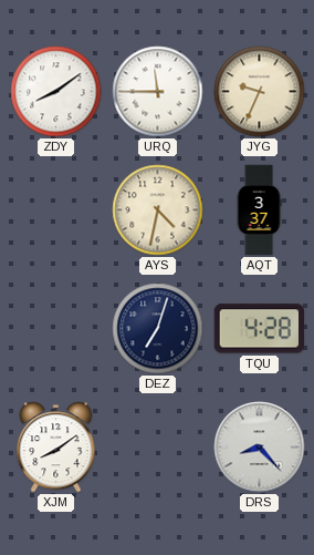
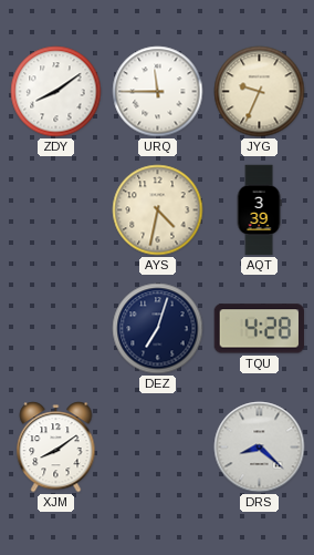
AQT: 3:37 -> 3:39 (259, 210)
DRS: 8:23 -> 8:22 (260, 448)
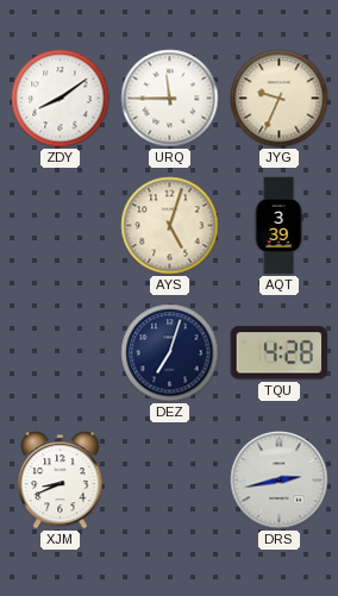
AYS: 4:32 -> 5:03 (170, 226)
XJM: 8:09 -> 8:41 (61, 481)
DRS: 8:22 -> 2:43 (280, 481)
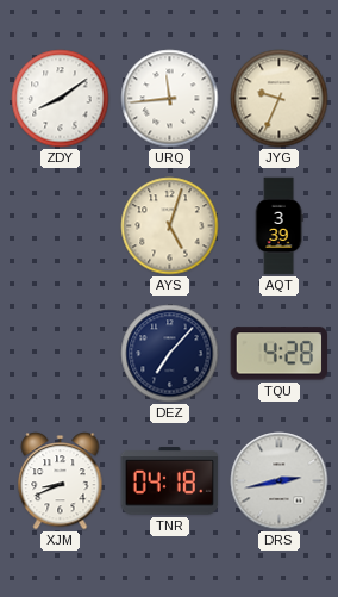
URQ: 11:45 -> 11:44 (170, 99)
DEZ: 7:03 -> 7:07 (170, 354)
TNR: none -> 04:18 (170, 481)
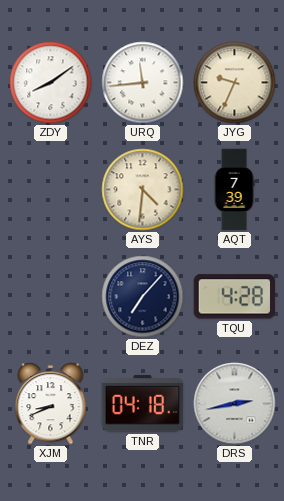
AYS: 5:03 -> 4:31 (143, 190)
AQT: 3:39 -> 7:39 (234, 190)
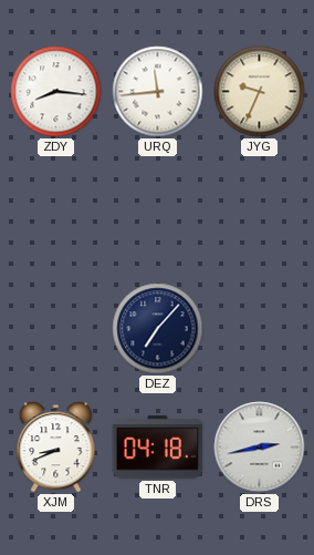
ZDY: 8:09 -> 8:16 (56, 92)
AYS: 4:31 -> none (143, 190)
AQT: 7:39 -> none (234, 190)
TQU: 4:28 -> none (235, 297)
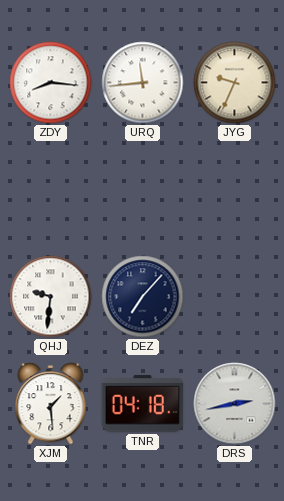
QHJ: none -> 9:31 (51, 297)
XJM: 8:41 -> 1:29 (51, 404)
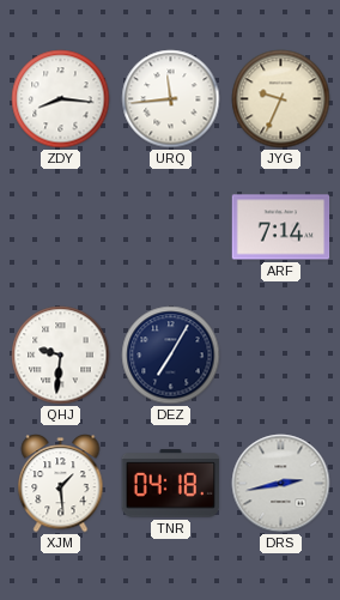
ARF: none -> 7:14 (281, 228)
DEZ: 7:07 -> 7:05 (171, 356)
